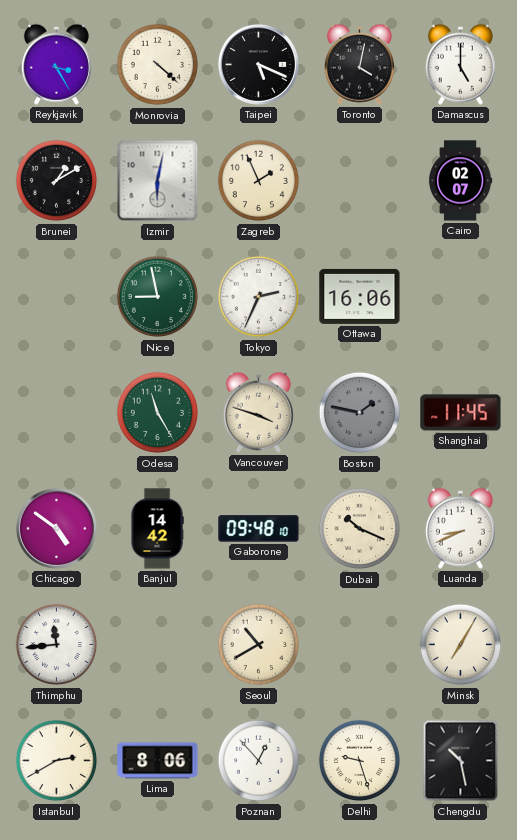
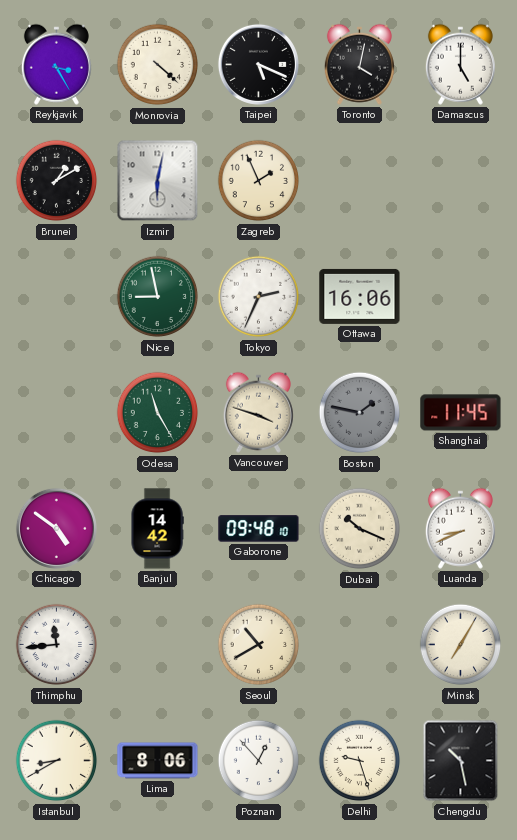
Cairo: 02:07 -> none (460, 181)
Istanbul: 2:40 -> 8:40 (57, 761)
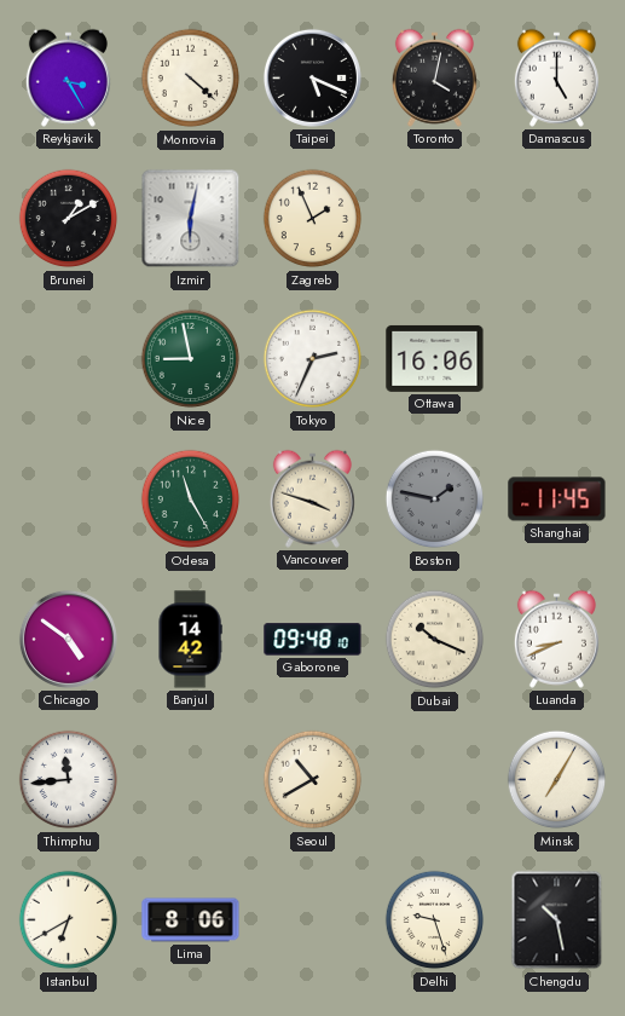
Istanbul: 8:40 -> 6:40 (69, 920)
Poznan: 12:53 -> none (259, 761)
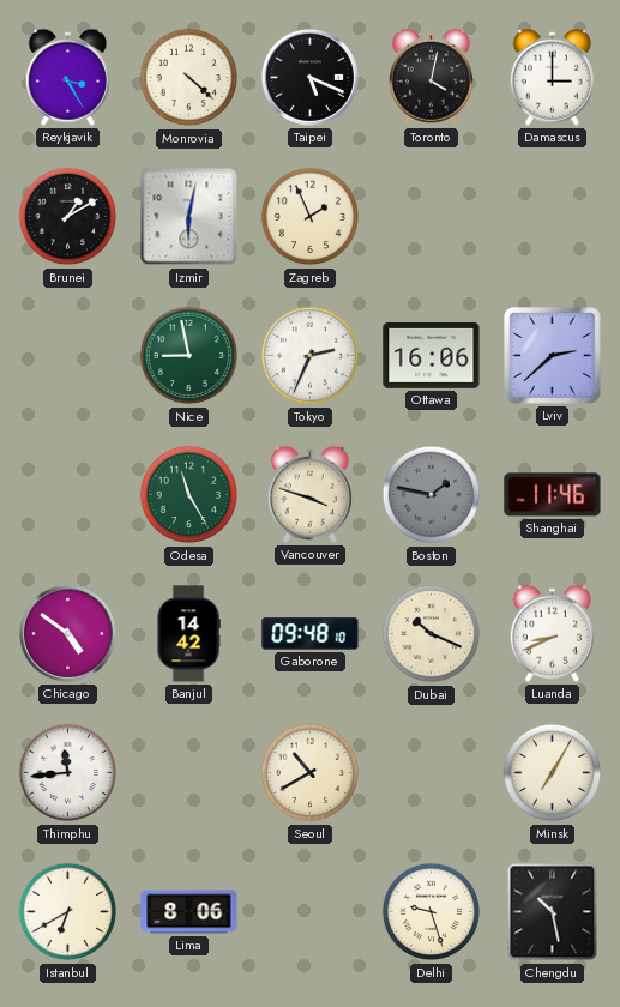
Damascus: 5:00 -> 3:00 (552, 77)
Lviv: none -> 2:38 (553, 356)
Shanghai: 11:45 -> 11:46 (553, 495)
